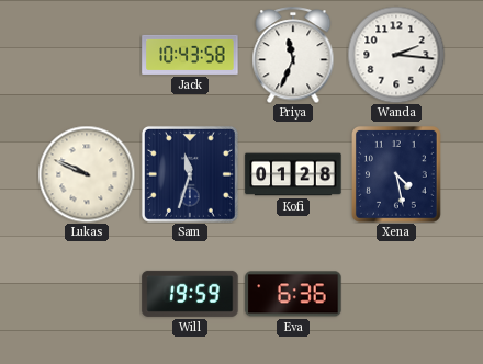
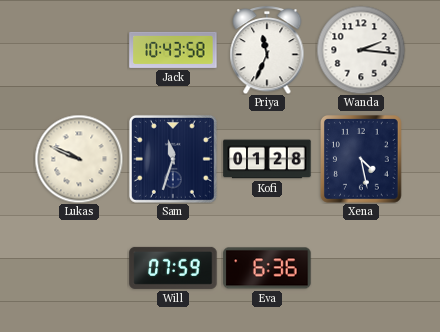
Will: 19:59 -> 07:59 (173, 268)
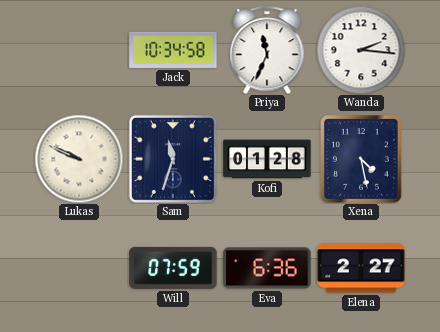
Jack: 10:43 -> 10:34 (173, 50)
Elena: none -> 2:27 (361, 268)
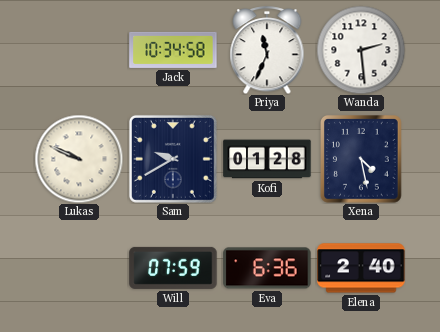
Wanda: 2:16 -> 2:29 (361, 50)
Sam: 11:33 -> 9:40 (173, 159)
Elena: 2:27 -> 2:40 (361, 268)
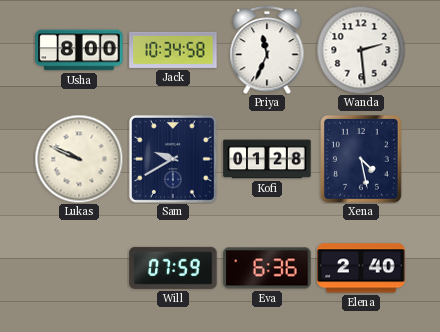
Usha: none -> 8:00 (79, 50)
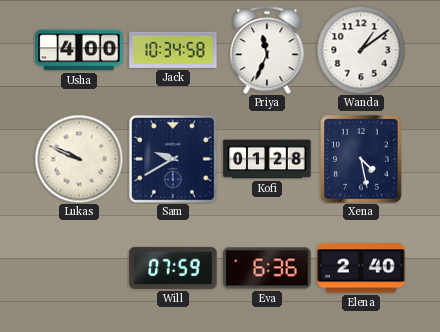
Usha: 8:00 -> 4:00 (79, 50)
Wanda: 2:29 -> 1:09 (361, 50)
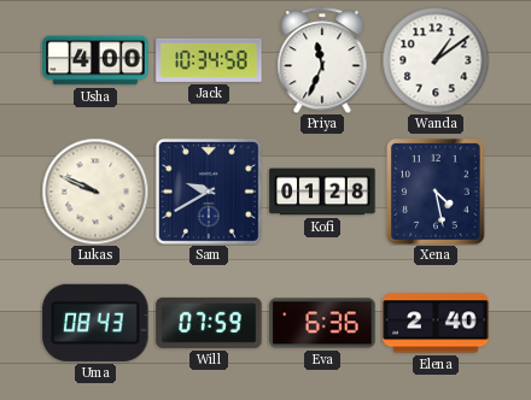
Uma: none -> 08:43 (95, 323)
